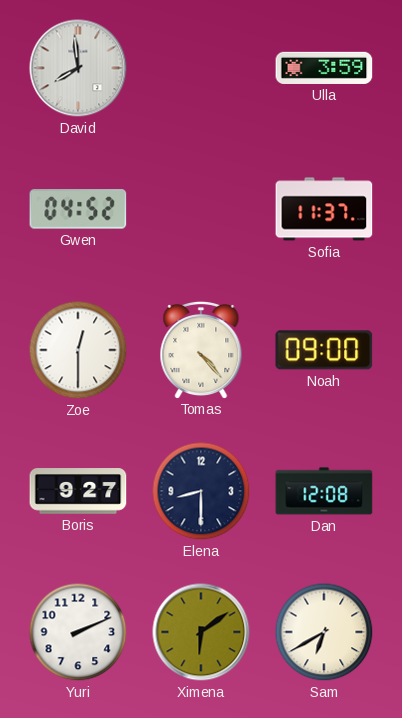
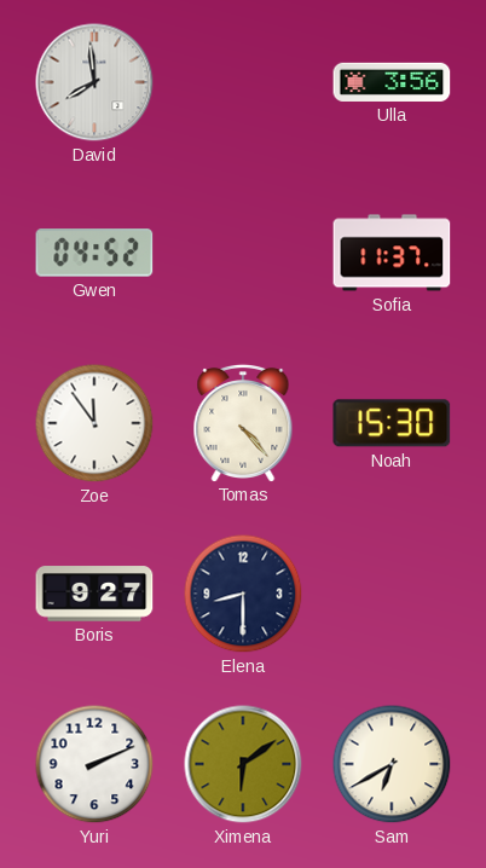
Ulla: 3:59 -> 3:56 (392, 82)
Zoe: 12:30 -> 11:54 (94, 423)
Noah: 09:00 -> 15:30 (392, 423)
Dan: 12:08 -> none (324, 491)
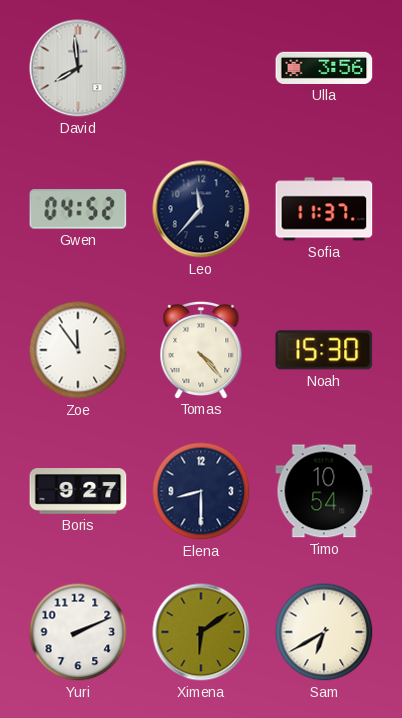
Leo: none -> 11:37 (201, 209)
Timo: none -> 10:54 (324, 491)
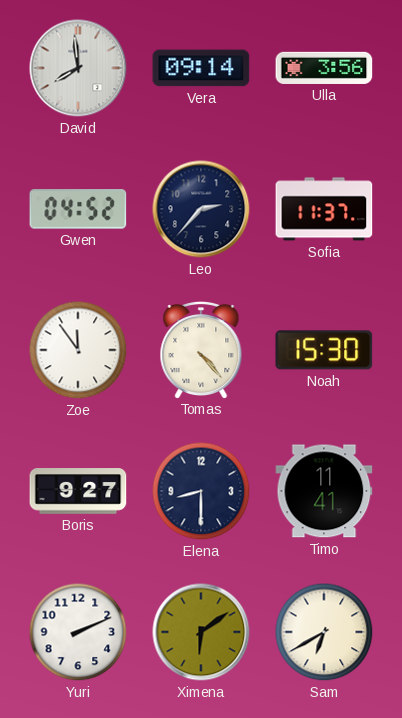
Vera: none -> 09:14 (201, 68)
Leo: 11:37 -> 2:37 (201, 209)
Timo: 10:54 -> 11:41 (324, 491)
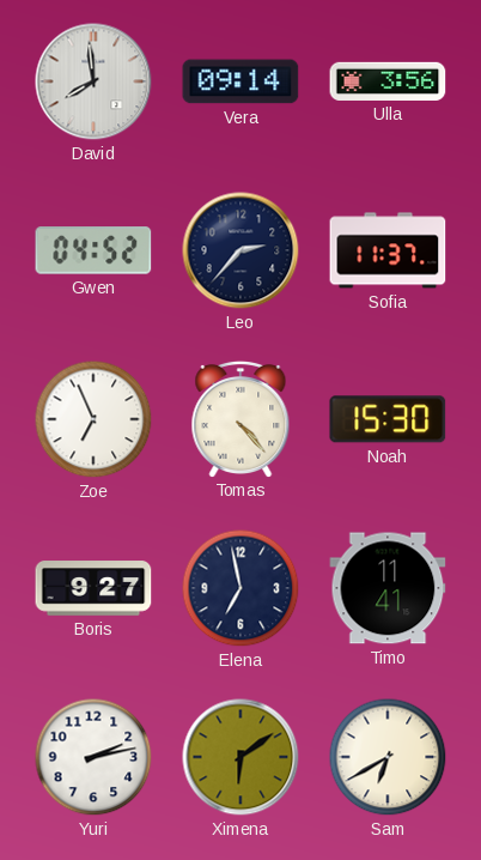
Zoe: 11:54 -> 6:56 (93, 419)
Elena: 8:30 -> 6:58 (240, 588)
Yuri: 2:11 -> 2:13 (93, 757)
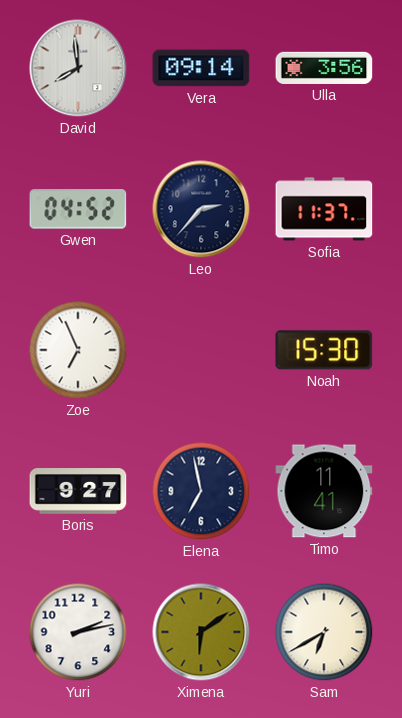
Tomas: 4:23 -> none (240, 418)
